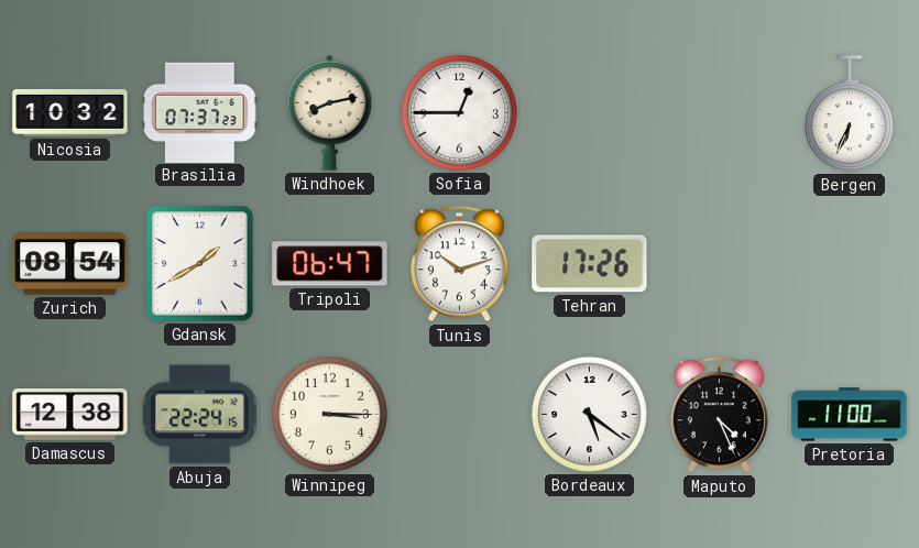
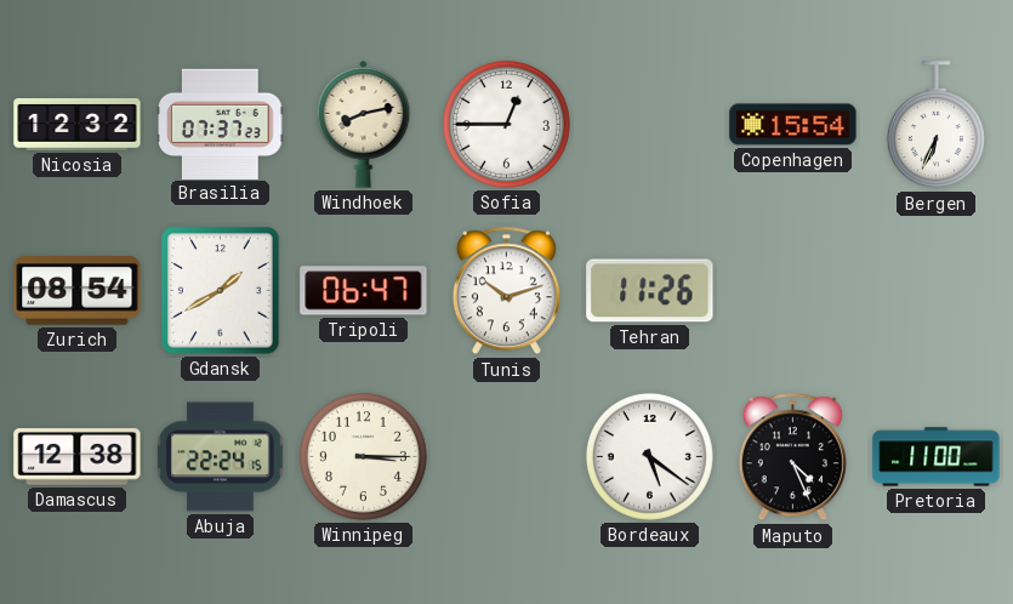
Nicosia: 10:32 -> 12:32 (78, 124)
Copenhagen: none -> 15:54 (793, 125)
Tehran: 17:26 -> 11:26 (650, 291)
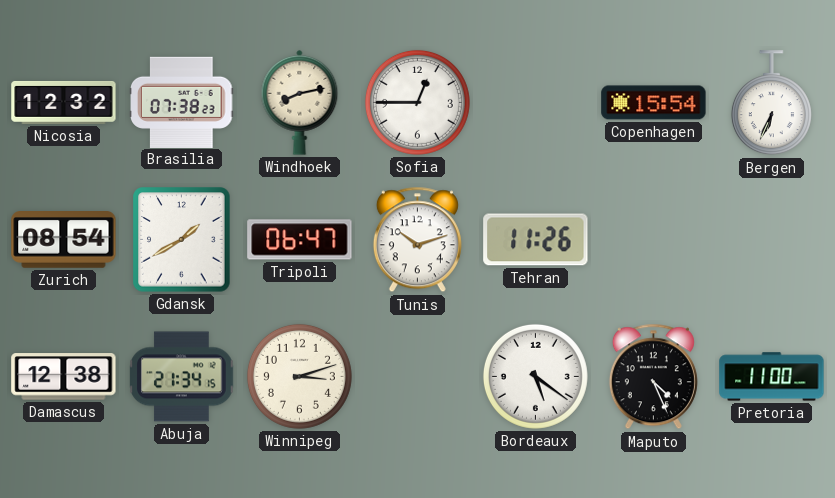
Brasilia: 07:37 -> 07:38 (182, 102)
Abuja: 22:24 -> 21:34 (182, 377)
Winnipeg: 3:15 -> 3:12 (299, 376)
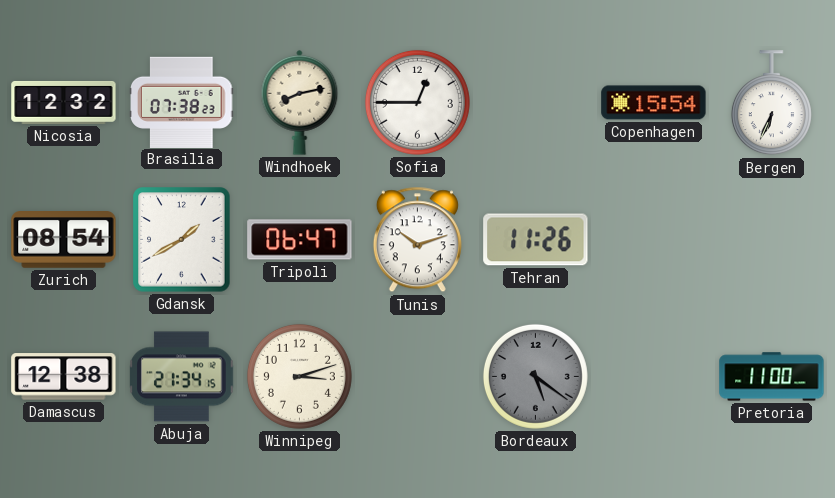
Bordeaux dial: white -> grey (535, 376)
Maputo: 4:26 -> none (653, 377)
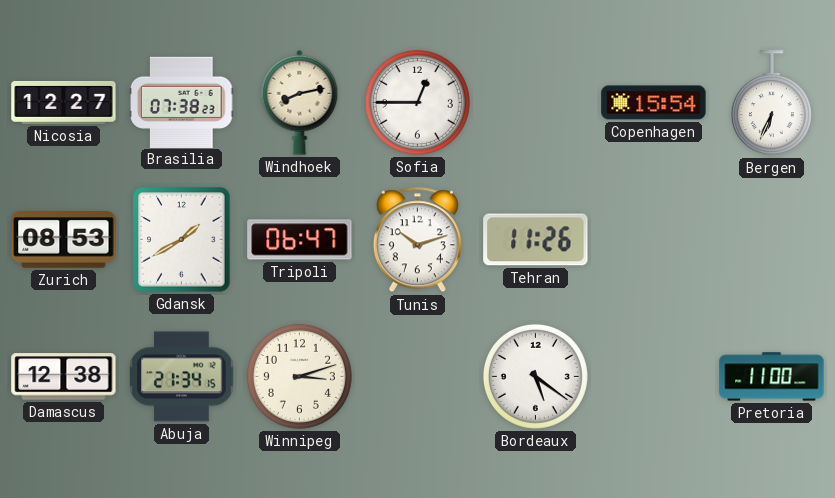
Nicosia: 12:32 -> 12:27 (64, 102)
Zurich: 08:54 -> 08:53 (64, 240)
Bordeaux dial: grey -> white (535, 376)
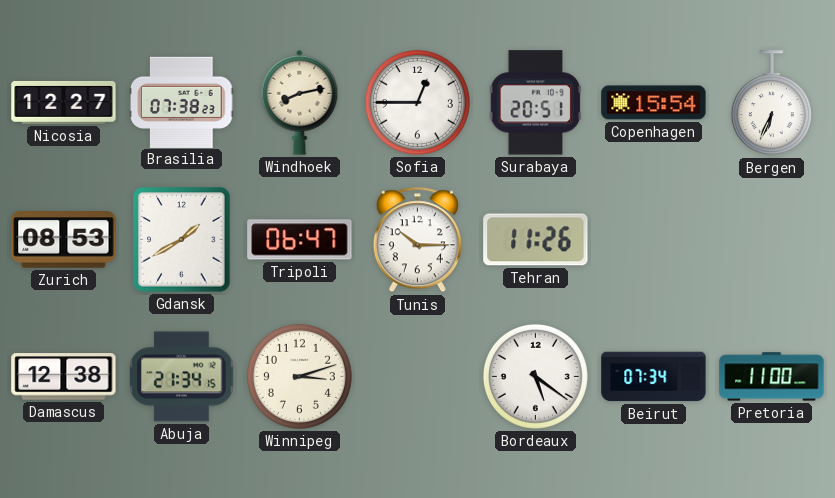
Surabaya: none -> 20:51 (536, 103)
Tunis: 10:12 -> 10:15 (417, 240)
Beirut: none -> 07:34 (654, 377)
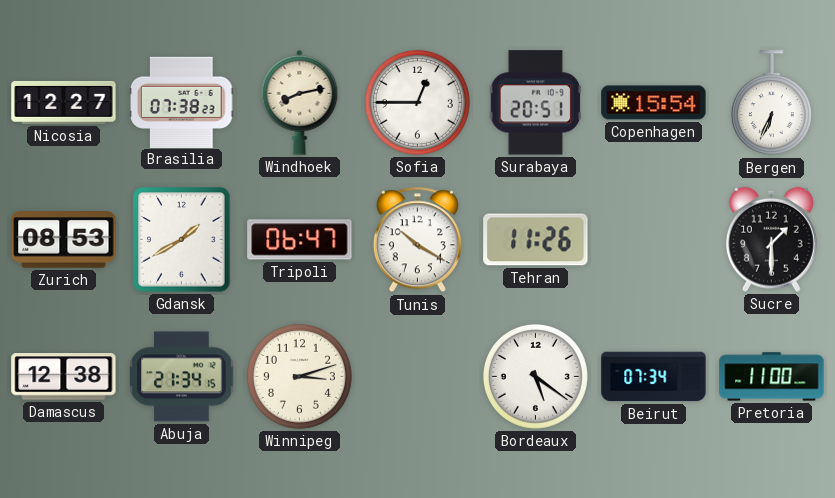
Tunis: 10:15 -> 10:20 (417, 240)
Sucre: none -> 1:30 (771, 239)
